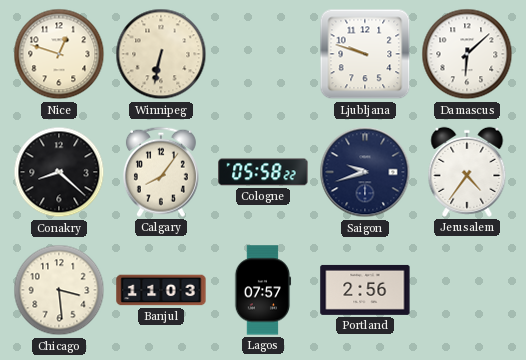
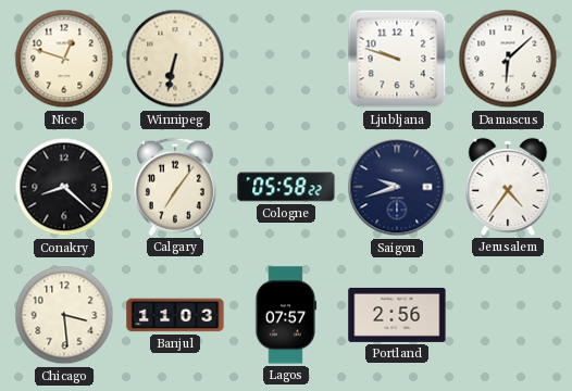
Calgary: 8:06 -> 7:06 (175, 187)
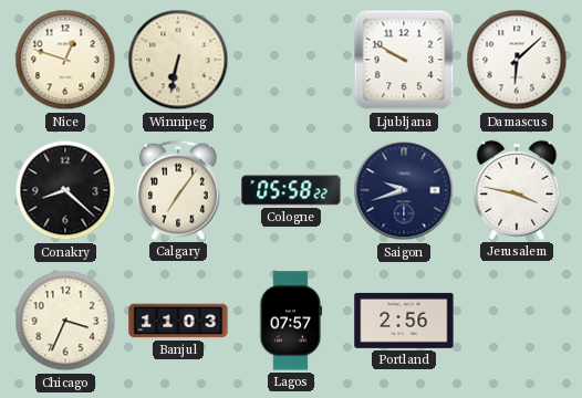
Ljubljana: 9:48 -> 9:50 (404, 60)
Jerusalem: 4:36 -> 3:47 (517, 190)
Chicago: 3:29 -> 3:34 (65, 321)
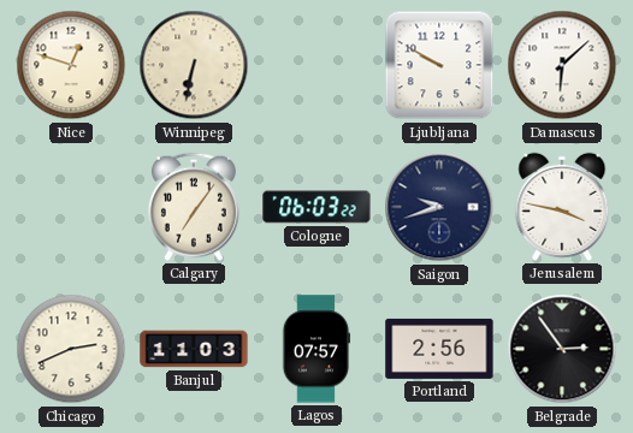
Conakry: 8:22 -> none (65, 190)
Cologne: 05:58 -> 06:03 (316, 207)
Chicago: 3:34 -> 2:41 (71, 349)
Belgrade: none -> 2:54 (562, 349)
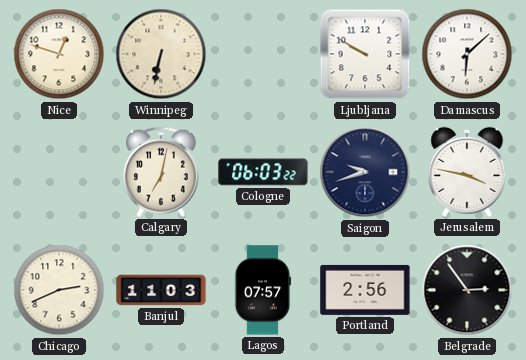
Calgary: 7:06 -> 7:02 (161, 172)
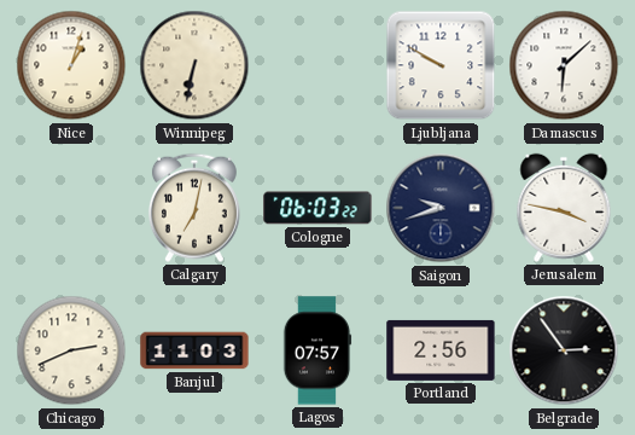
Nice: 12:48 -> 1:03 (71, 65)
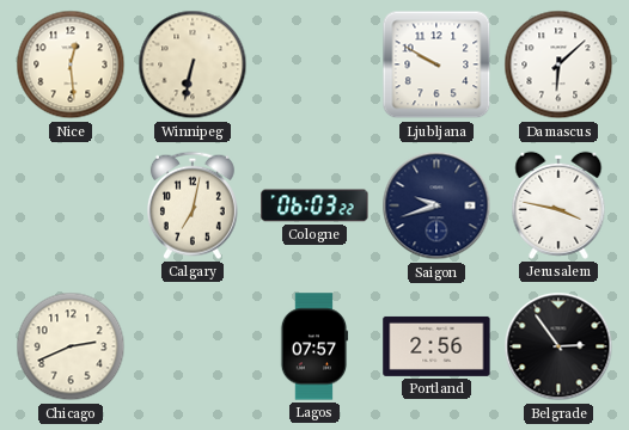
Nice: 1:03 -> 12:29 (71, 64)
Banjul: 11:03 -> none (194, 350)
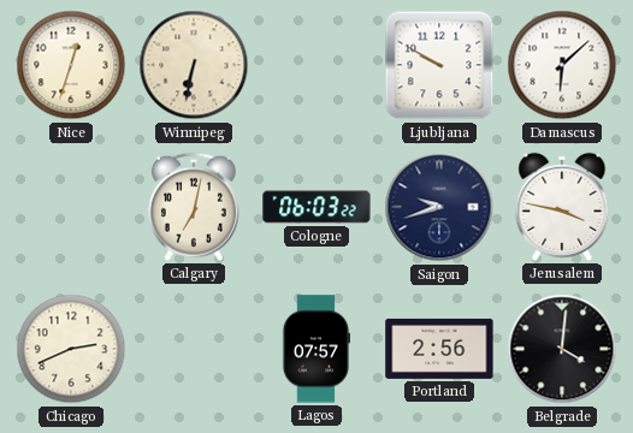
Nice: 12:29 -> 12:33 (71, 65)
Belgrade: 2:54 -> 4:01 (562, 349)
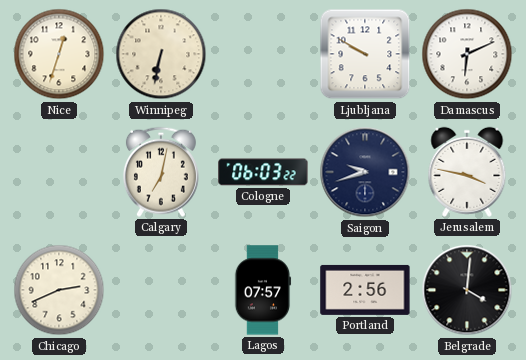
Damascus: 6:08 -> 6:11 (467, 54)
